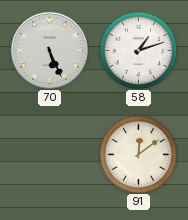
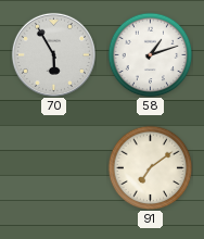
70: 5:26 -> 5:55 (53, 54)
91: 12:09 -> 7:09 (150, 167)
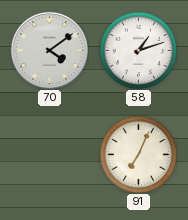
70: 5:55 -> 4:09 (49, 50)
91: 7:09 -> 7:04 (138, 154)
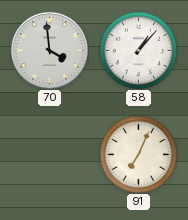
70: 4:09 -> 3:59 (49, 50)
58: 1:12 -> 1:07 (138, 50)
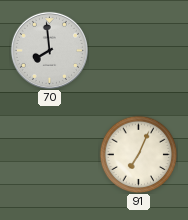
70: 3:59 -> 7:59 (49, 50)
58: 1:07 -> none (138, 50)
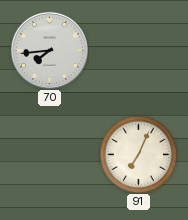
70: 7:59 -> 7:44 (49, 50)
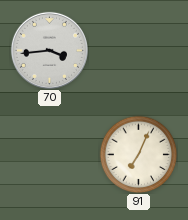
70: 7:44 -> 3:44 (49, 50)
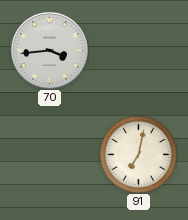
91: 7:04 -> 7:02 (138, 154)
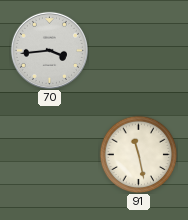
91: 7:02 -> 11:28 (138, 154)
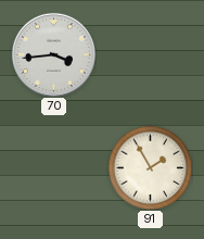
91: 11:28 -> 1:55 (150, 167)
